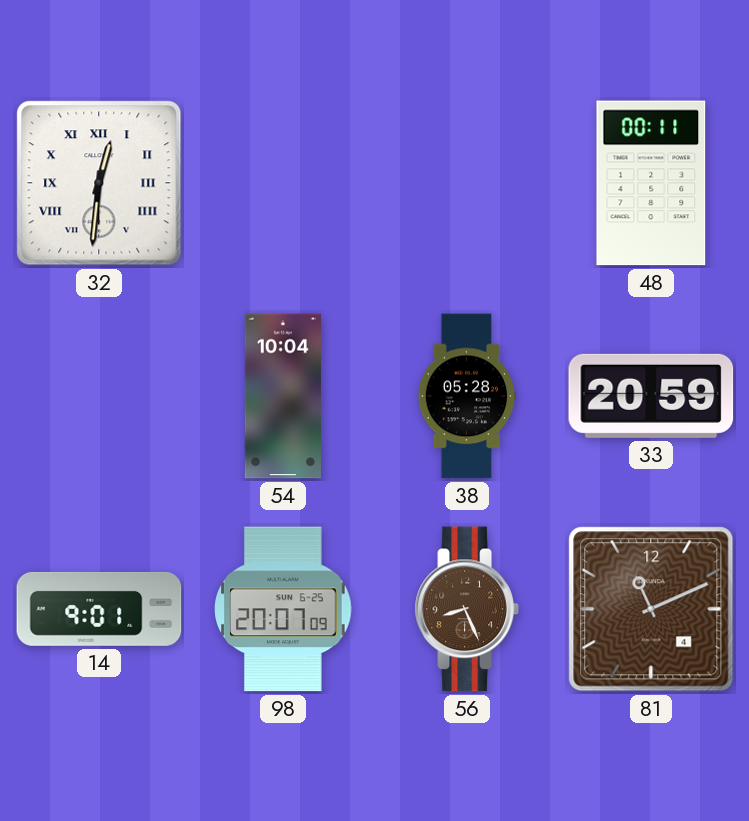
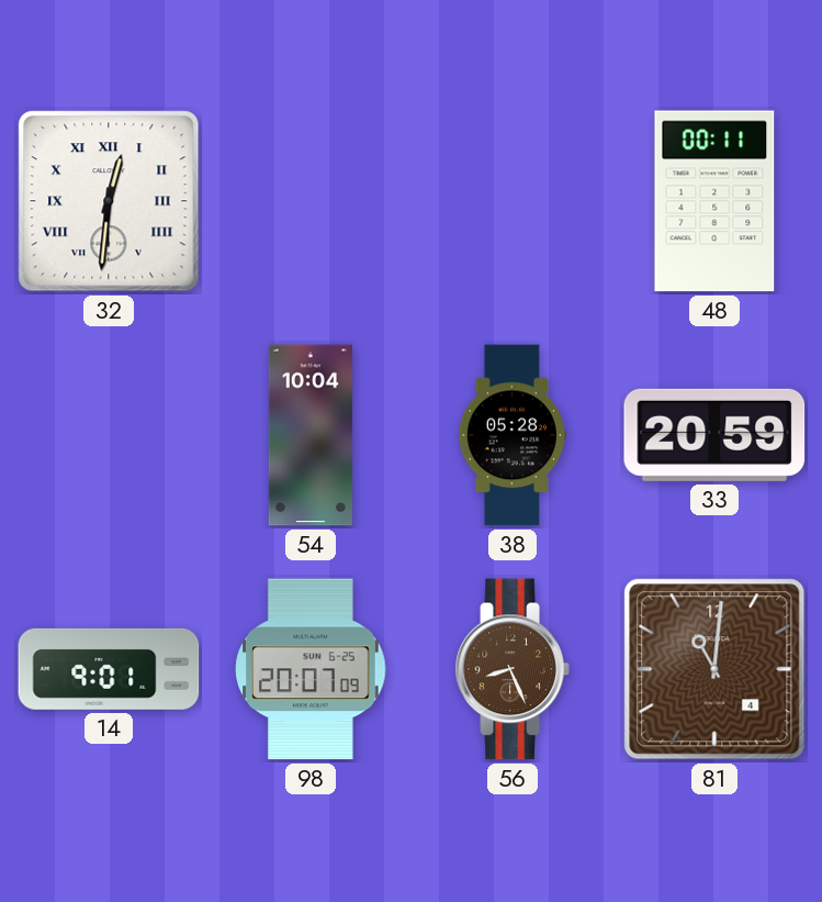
81: 11:11 -> 11:01 (714, 669)
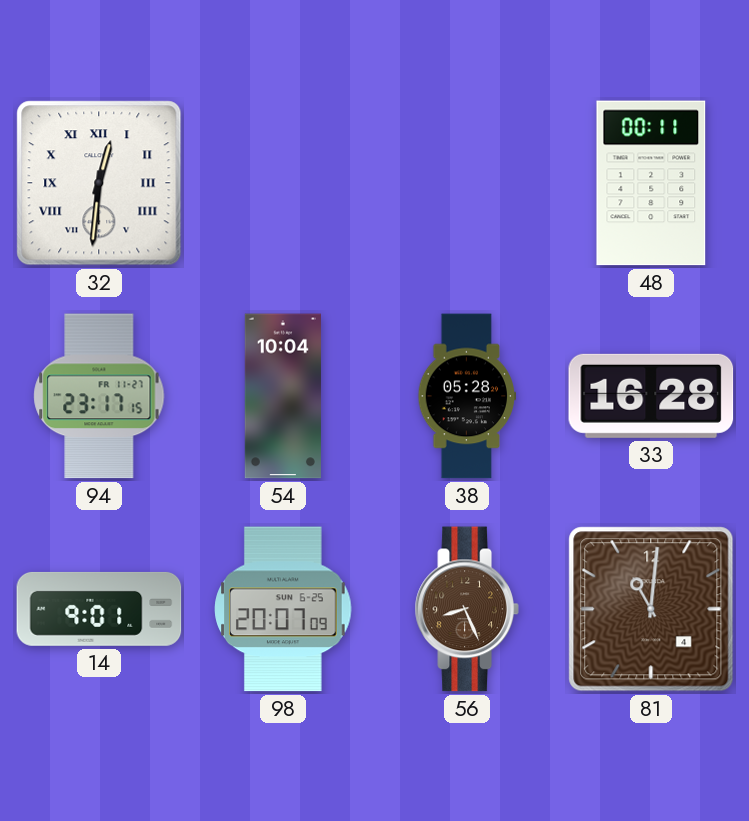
94: none -> 23:17 (99, 396)
33: 20:59 -> 16:28 (651, 396)
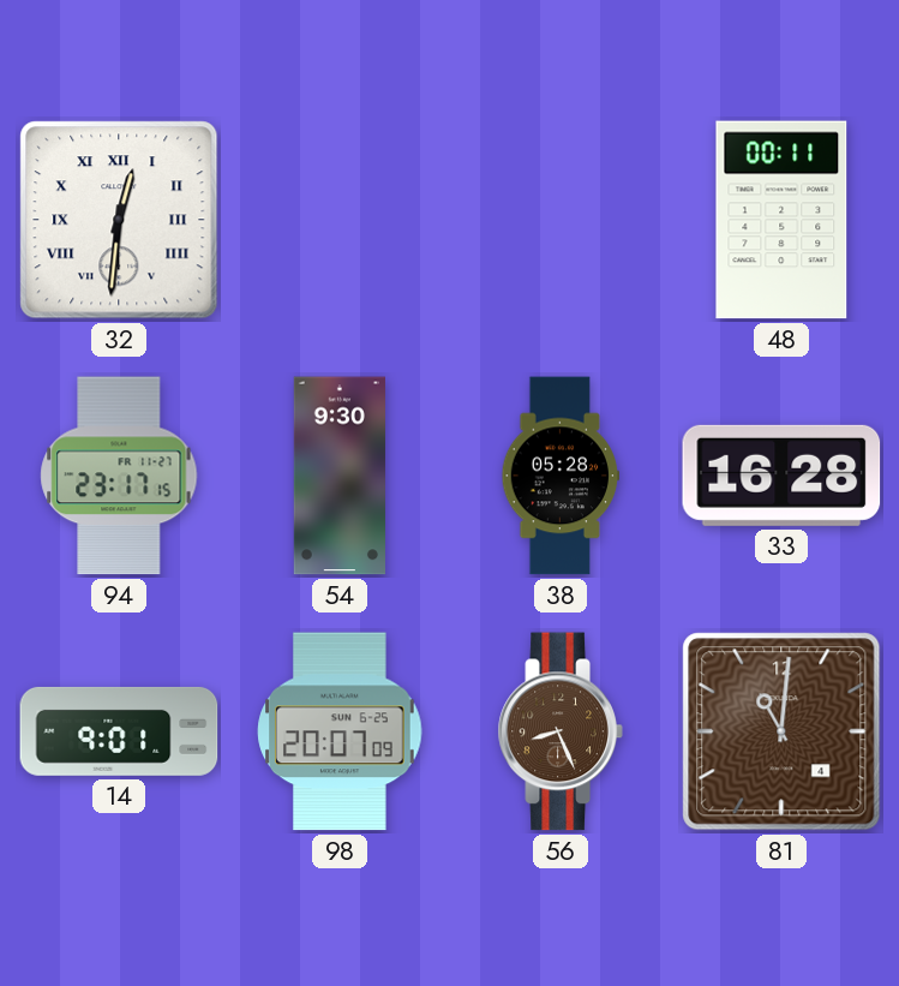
54: 10:04 -> 9:30 (340, 476)
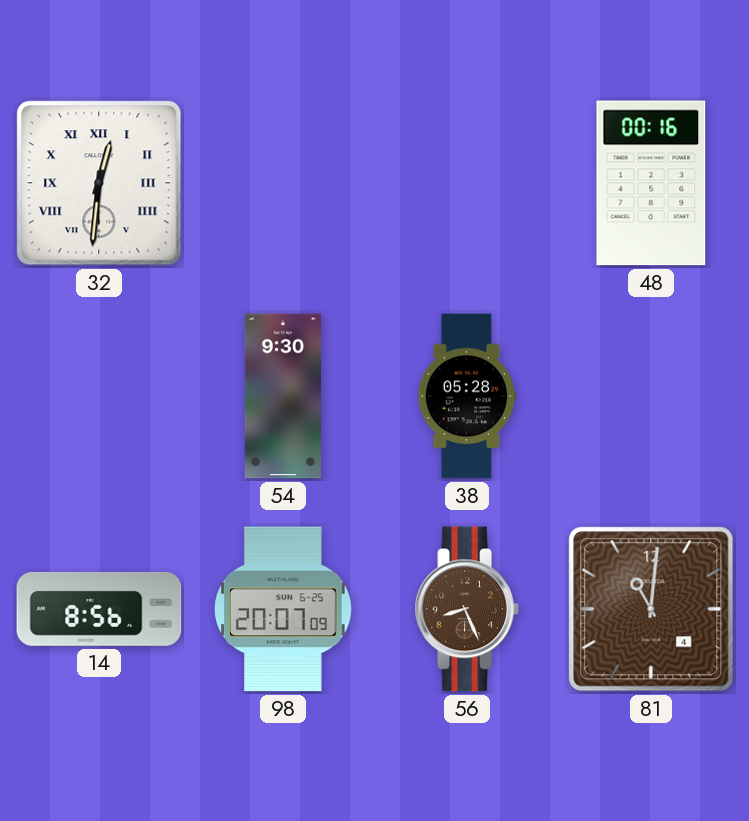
48: 00:11 -> 00:16 (651, 183)
94: 23:17 -> none (119, 476)
33: 16:28 -> none (781, 476)
14: 9:01 -> 8:56 (99, 609)
